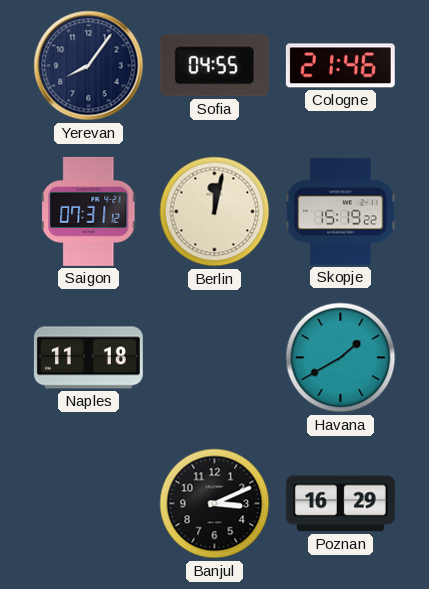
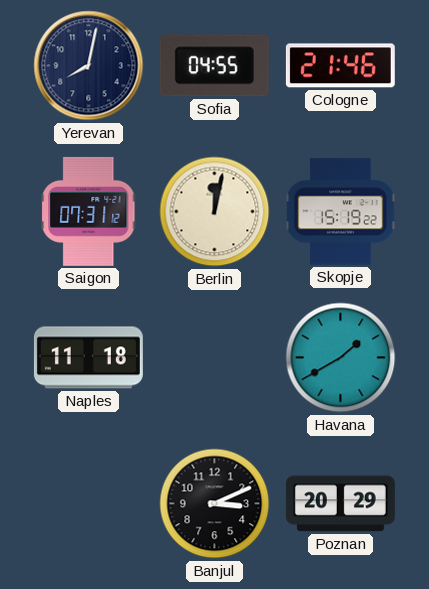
Yerevan: 8:06 -> 8:02 (89, 66)
Poznan: 16:29 -> 20:29 (340, 504)
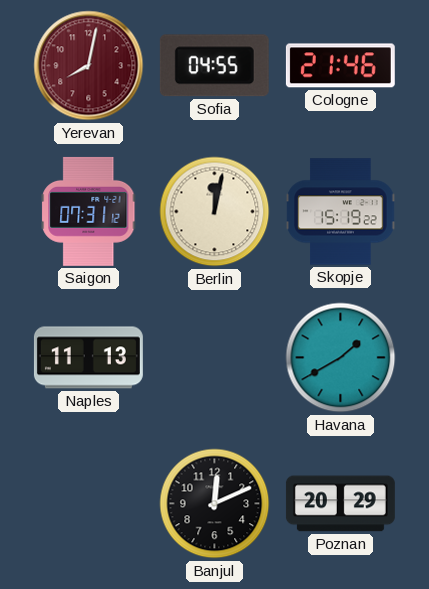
Yerevan dial: navy -> burgundy (89, 66)
Naples: 11:18 -> 11:13 (88, 358)
Banjul: 3:11 -> 12:11 (215, 504)
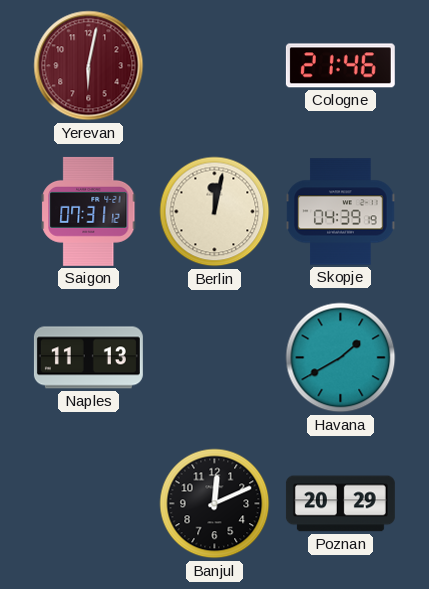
Yerevan: 8:02 -> 6:02 (89, 66)
Sofia: 04:55 -> none (214, 66)
Skopje: 15:19 -> 04:39 (341, 212)
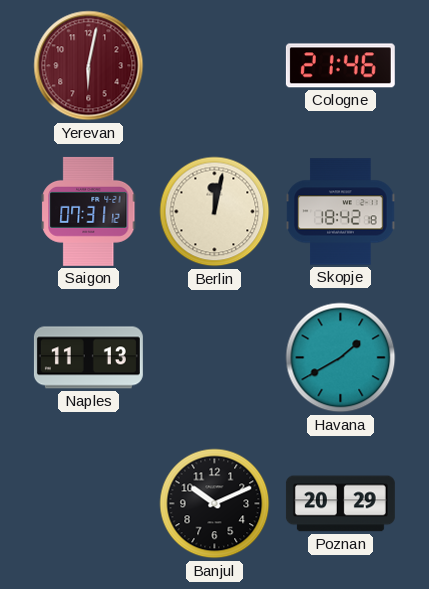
Skopje: 04:39 -> 18:42 (341, 212)
Banjul: 12:11 -> 10:11 (215, 504)
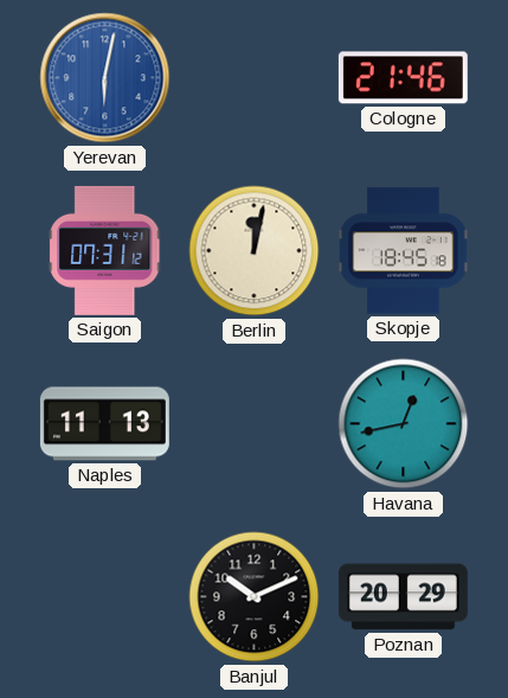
Yerevan dial: burgundy -> blue (105, 78)
Skopje: 18:42 -> 18:45 (404, 251)
Havana: 1:40 -> 12:43 (404, 424)
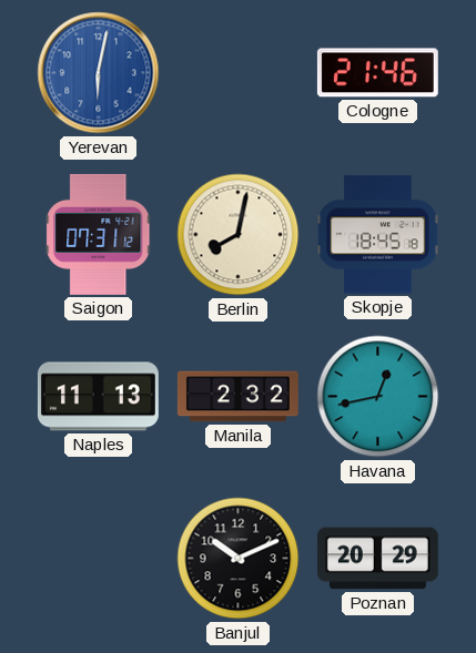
Berlin: 12:02 -> 8:02 (239, 235)
Manila: none -> 2:32 (237, 397)
